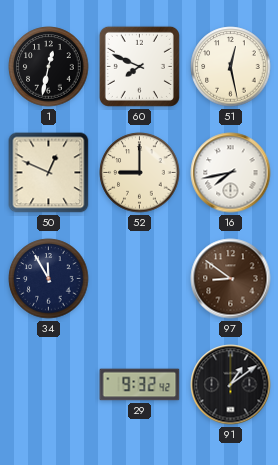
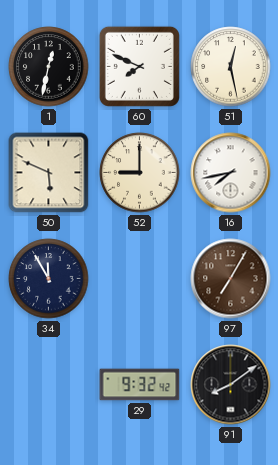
50: 12:49 -> 5:49 (49, 173)
97: 8:51 -> 7:05 (231, 279)
91: 1:09 -> 8:09 (231, 385)
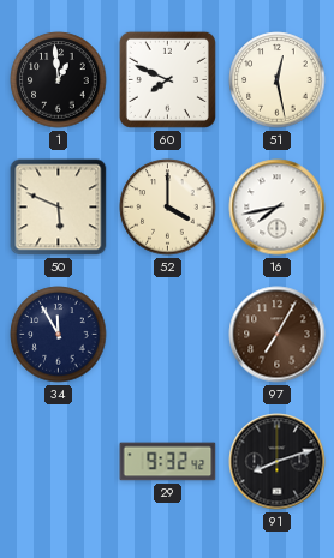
1: 12:32 -> 12:59 (59, 80)
52: 9:00 -> 4:00 (168, 208)
91: 8:09 -> 8:12 (278, 462)
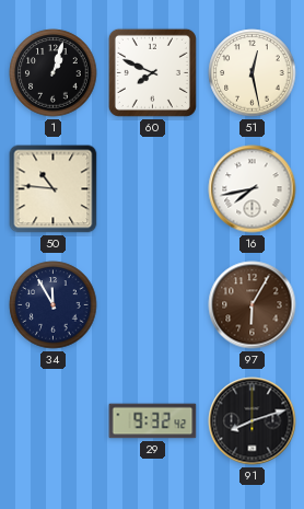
1: 12:59 -> 1:03 (54, 73)
50: 5:49 -> 10:46 (54, 189)
52: 4:00 -> none (168, 208)
97: 7:05 -> 6:05 (253, 305)
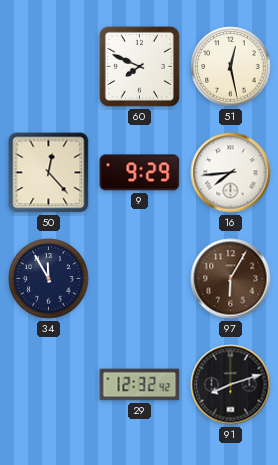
1: 1:03 -> none (54, 73)
50: 10:46 -> 12:23 (49, 173)
9: none -> 9:29 (140, 173)
16: 7:43 -> 7:44 (231, 173)
29: 9:32 -> 12:32 (140, 385)
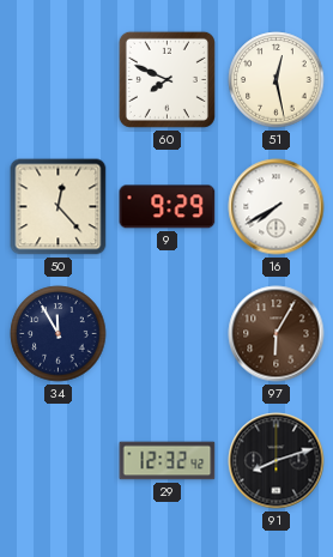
16: 7:44 -> 7:40 (277, 207)
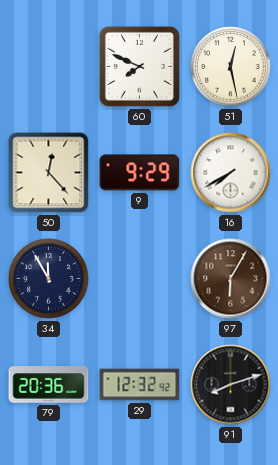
79: none -> 20:36 (49, 385)
